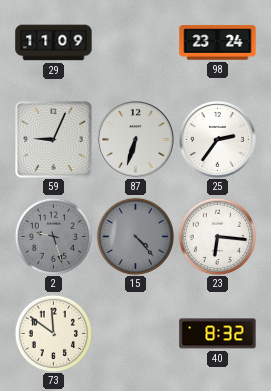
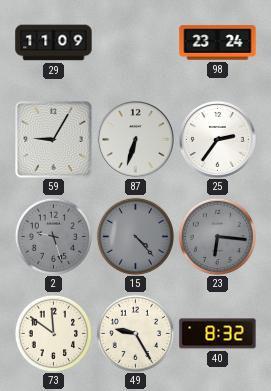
59: 9:04 -> 9:05 (54, 140)
23 dial: white -> grey (217, 236)
49: none -> 9:25 (135, 333)
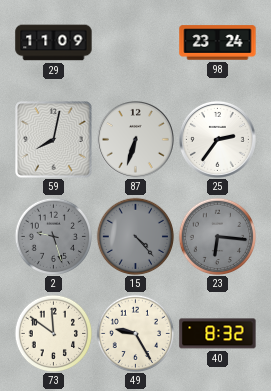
59: 9:05 -> 8:02 (54, 140)
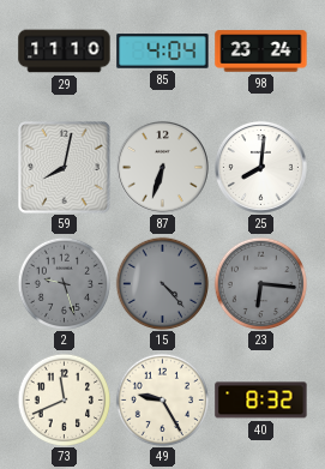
29: 11:09 -> 11:10 (65, 52)
85: none -> 4:04 (163, 52)
25: 2:36 -> 8:01 (260, 167)
73: 11:51 -> 11:41 (64, 399)
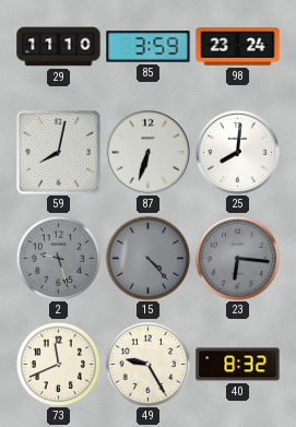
85: 4:04 -> 3:59 (149, 47)
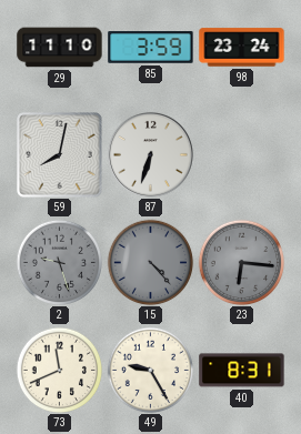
25: 8:01 -> none (237, 152)
40: 8:32 -> 8:31 (242, 371)
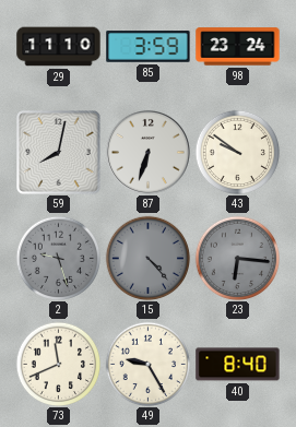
43: none -> 9:51 (237, 152)
40: 8:31 -> 8:40 (238, 365)
